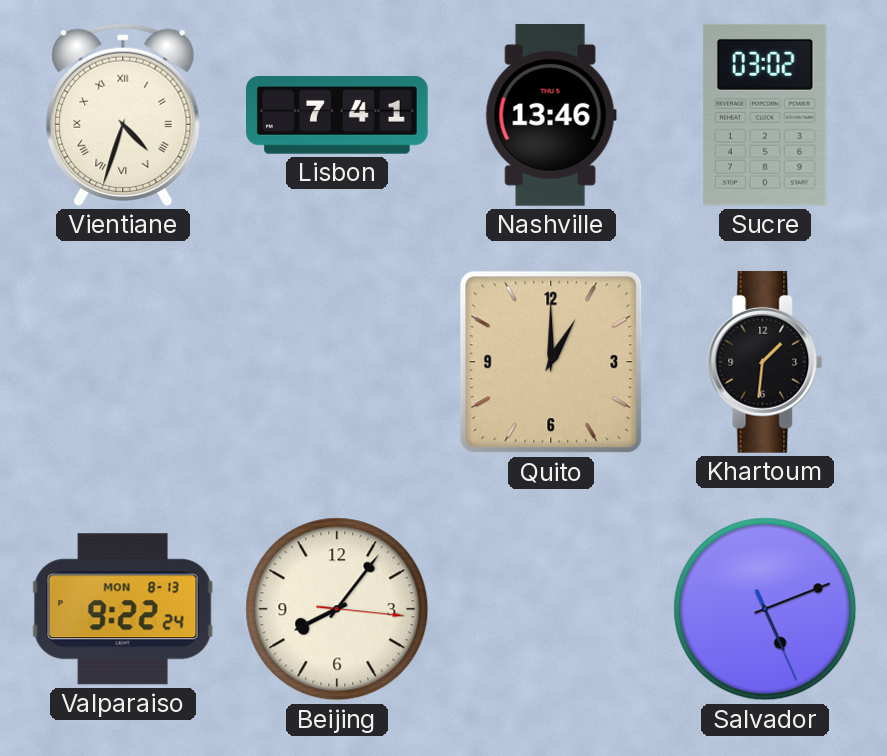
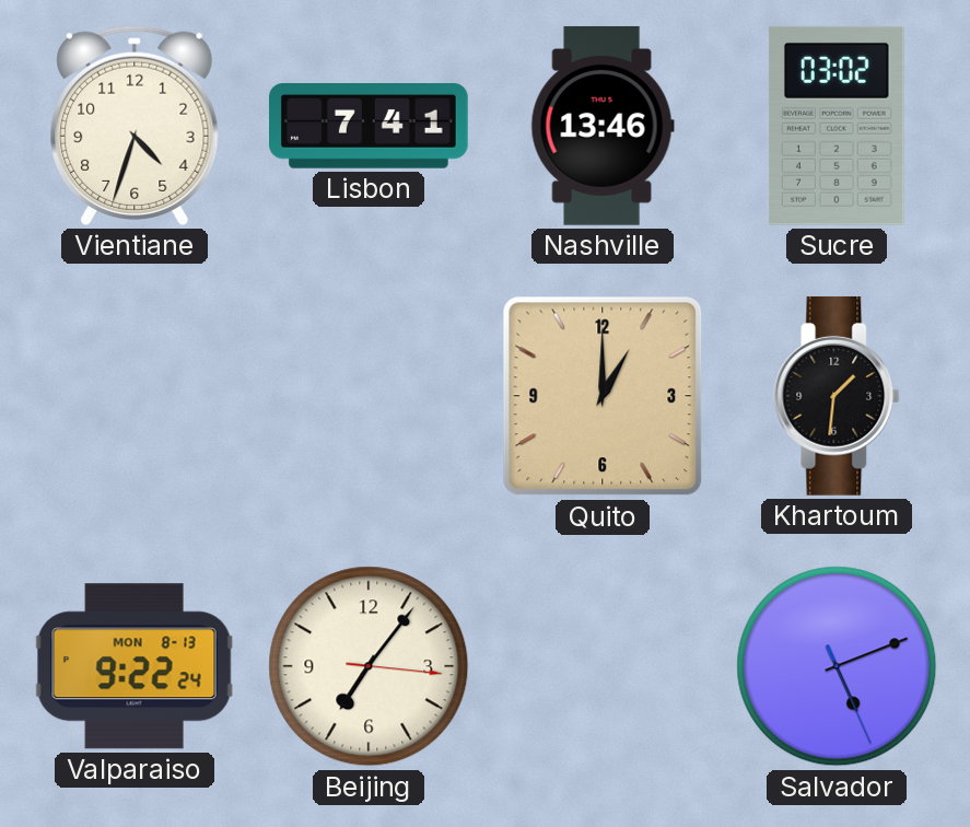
Vientiane numerals: Roman -> Arabic (135, 126)
Beijing: 8:06 -> 7:06 (369, 666)
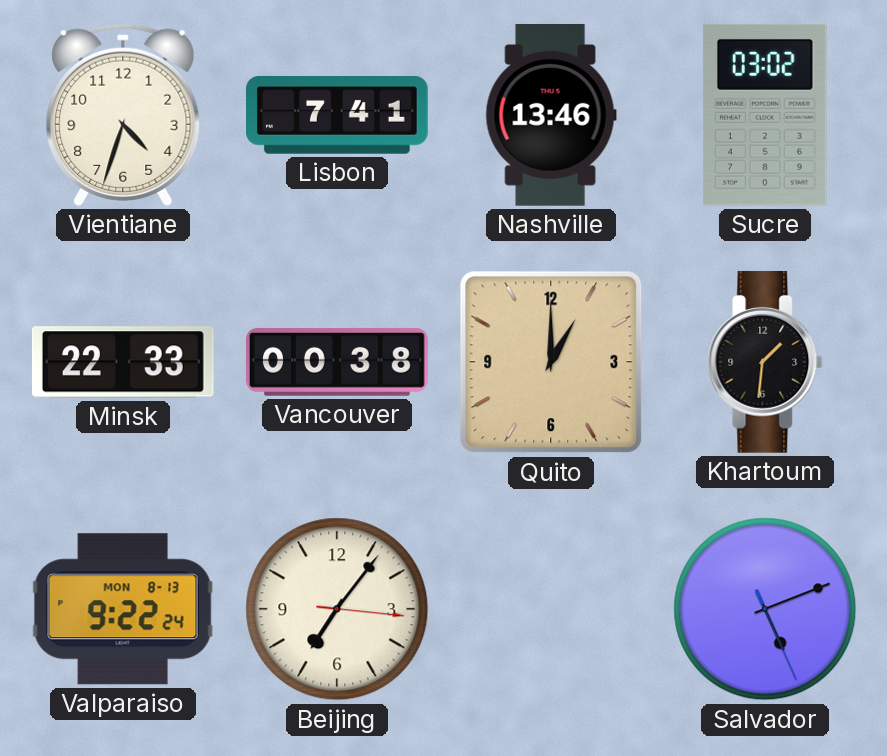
Minsk: none -> 22:33 (123, 362)
Vancouver: none -> 00:38 (338, 362)
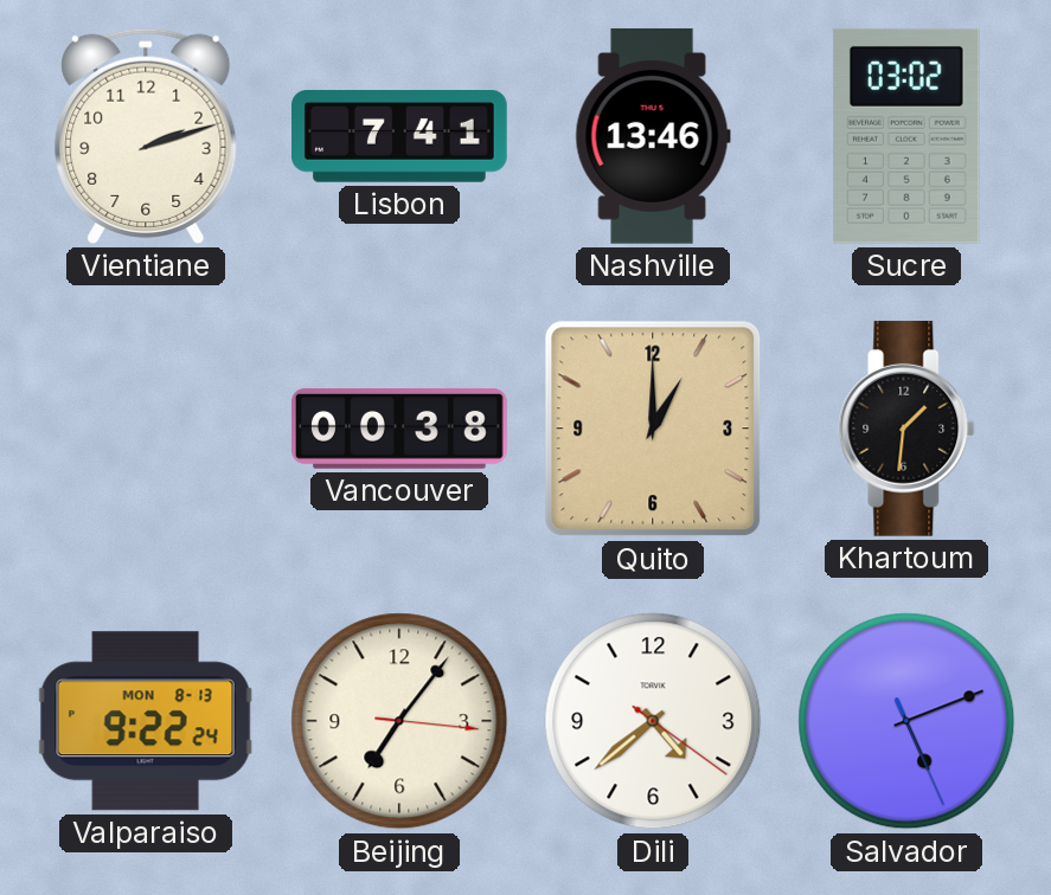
Vientiane: 4:33 -> 2:12 (146, 136)
Minsk: 22:33 -> none (123, 362)
Dili: none -> 4:38 (653, 721)
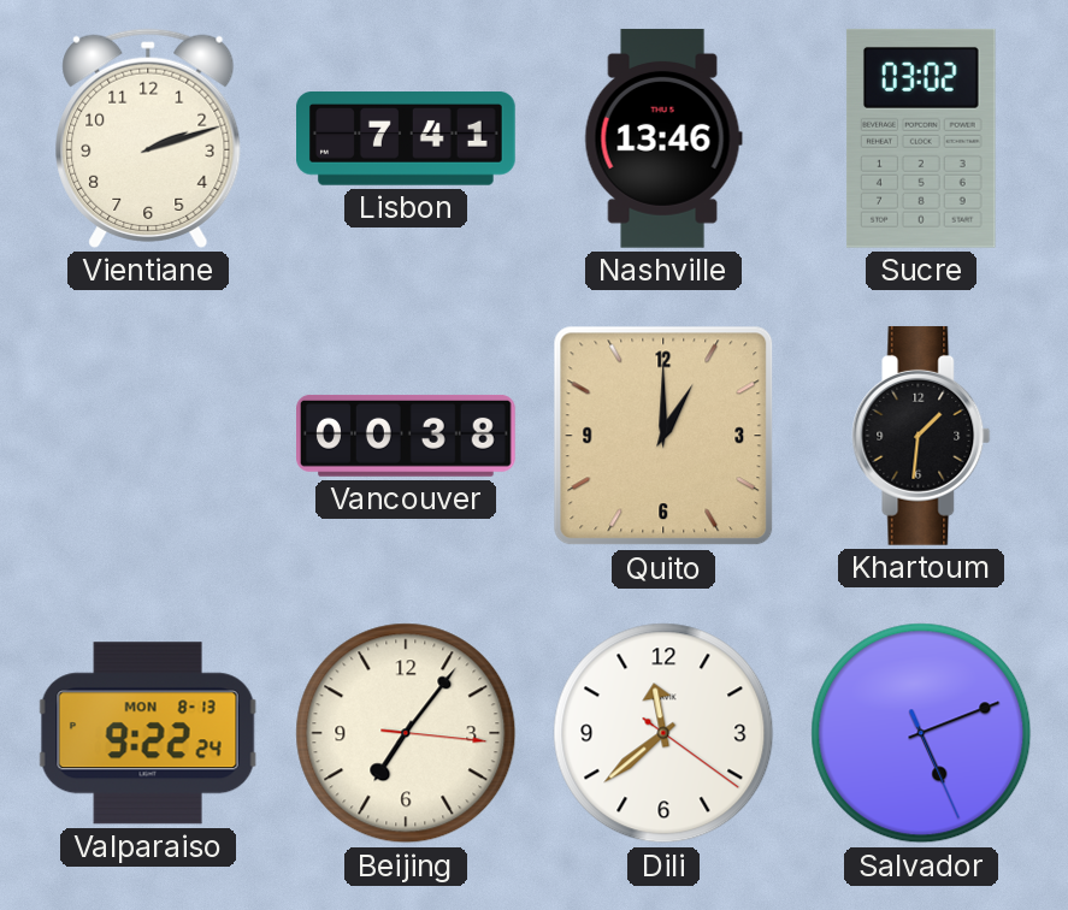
Dili: 4:38 -> 11:38 (663, 733)
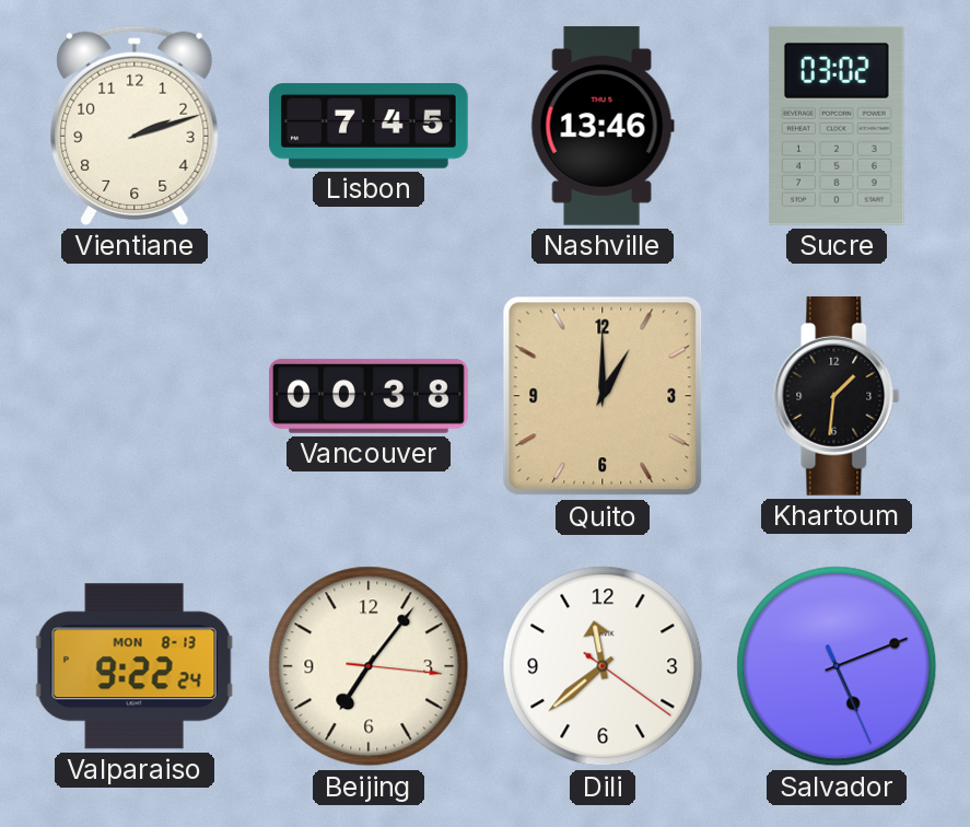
Lisbon: 7:41 -> 7:45 (370, 127)
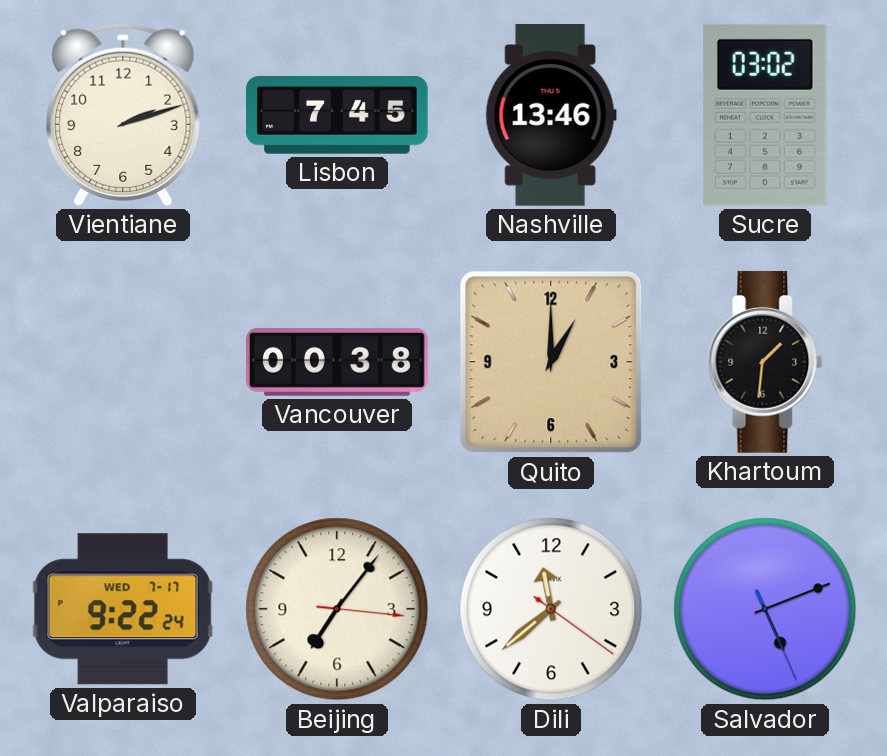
Valparaiso date: MON 8-13 -> WED 7-17 (123, 609)
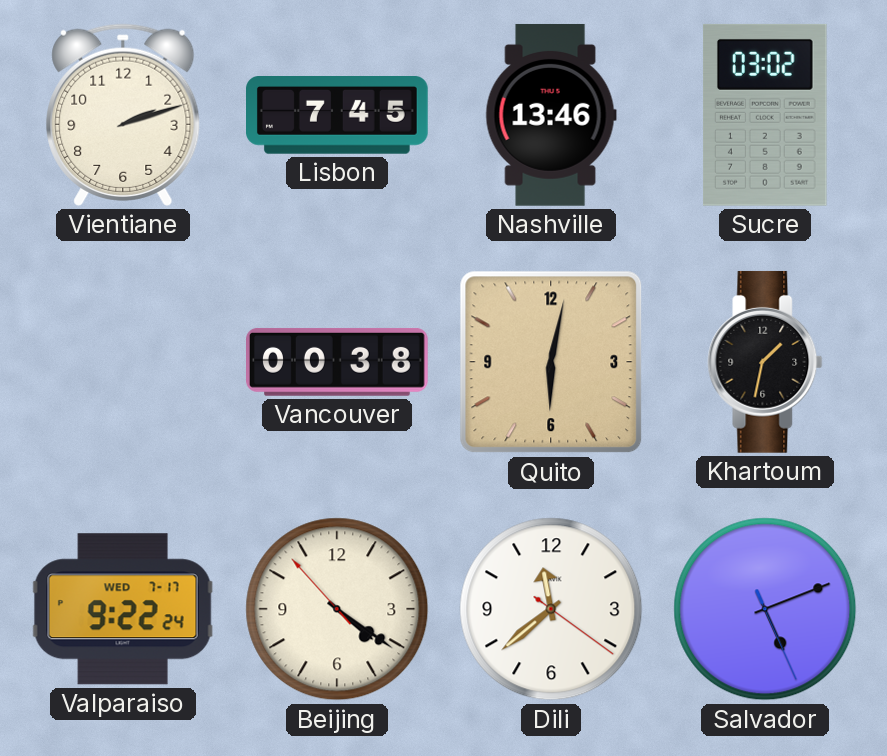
Quito: 1:00 -> 6:02 (551, 362)
Khartoum: 1:31 -> 1:32 (765, 362)
Beijing: 7:06 -> 4:20 (337, 609)
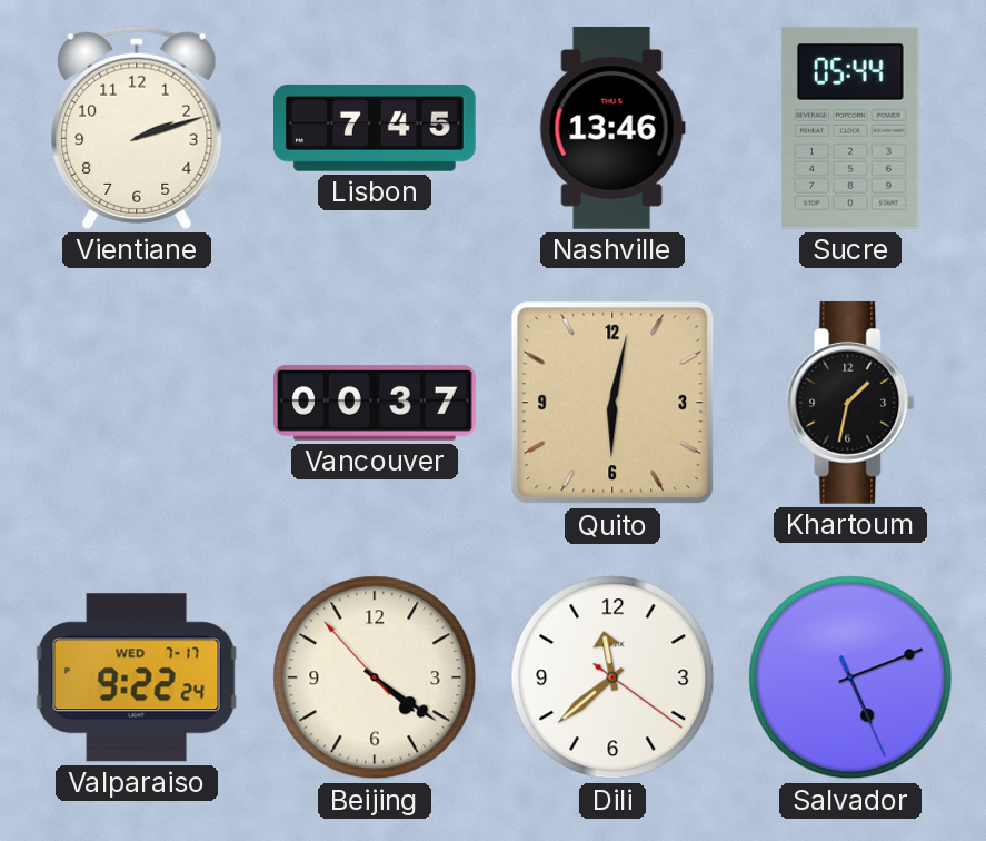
Sucre: 03:02 -> 05:44 (850, 128)
Vancouver: 00:38 -> 00:37 (376, 403)
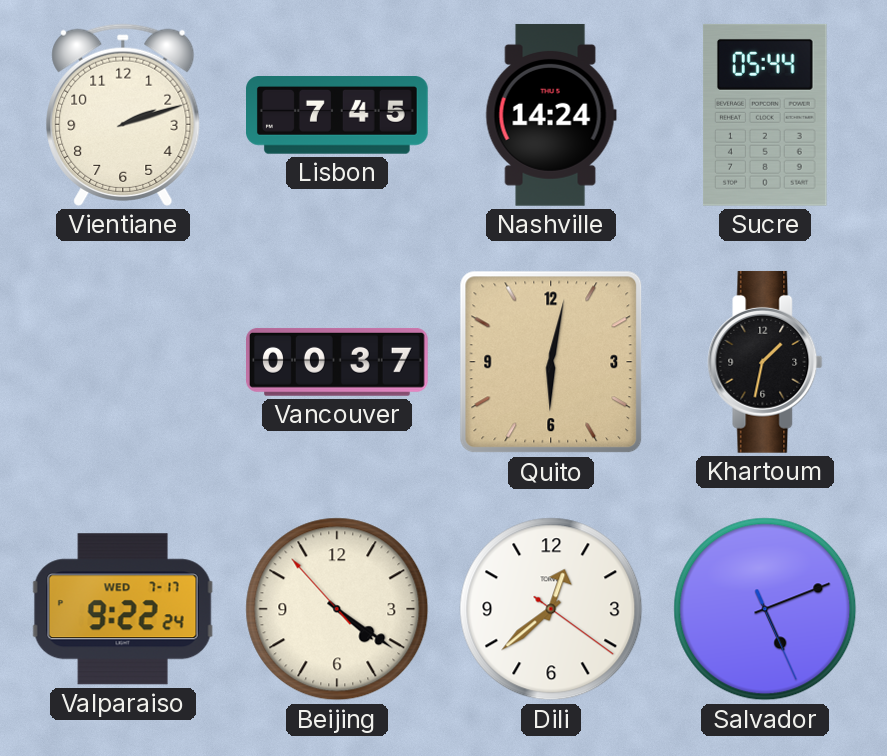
Nashville: 13:46 -> 14:24 (551, 115)
Dili: 11:38 -> 12:38 (551, 609)
